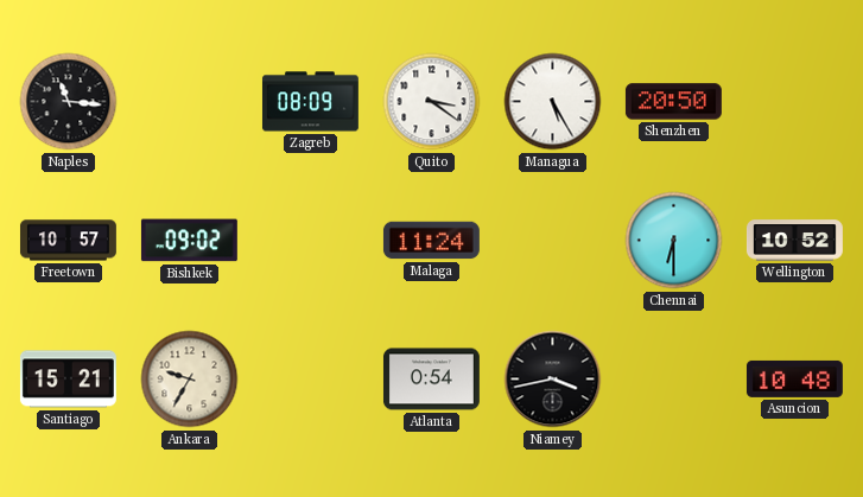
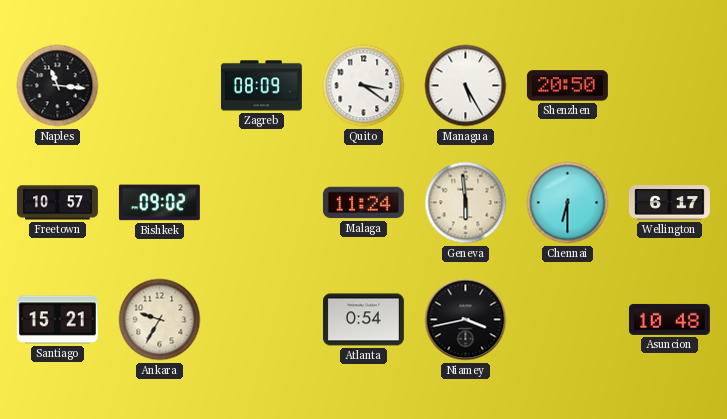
Geneva: none -> 5:59 (466, 203)
Wellington: 10:52 -> 6:17 (670, 203)
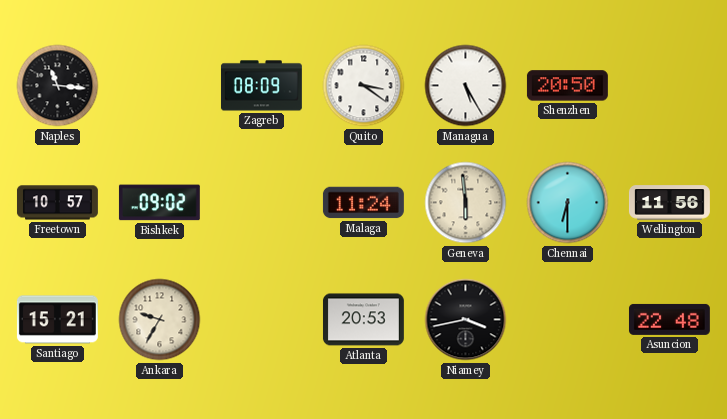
Wellington: 6:17 -> 11:56 (670, 203)
Atlanta: 0:54 -> 20:53 (363, 320)
Asuncion: 10:48 -> 22:48 (669, 319)
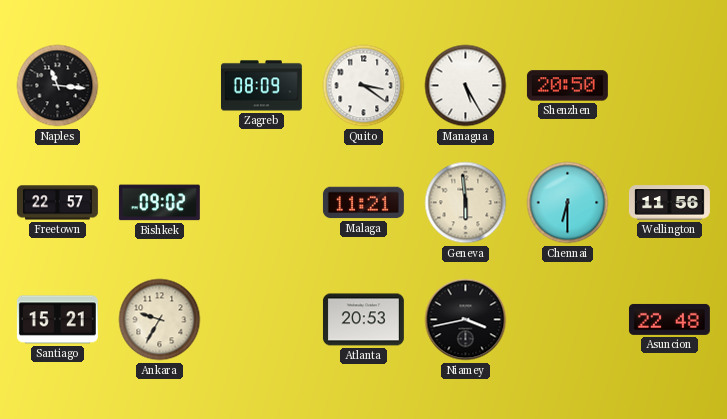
Freetown: 10:57 -> 22:57 (57, 203)
Malaga: 11:24 -> 11:21 (363, 203)
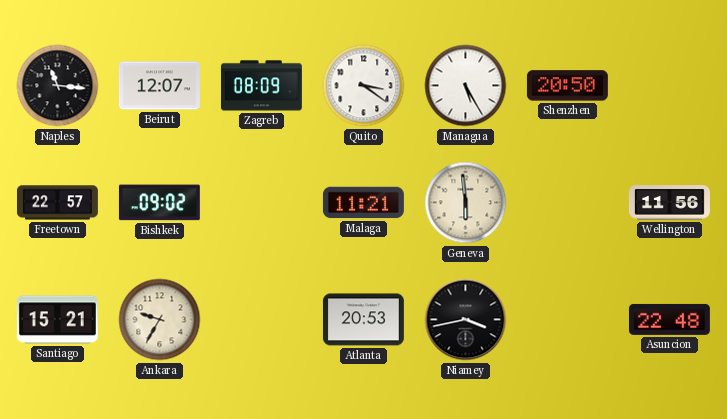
Beirut: none -> 12:07 (159, 86)
Chennai: 6:30 -> none (568, 203)
